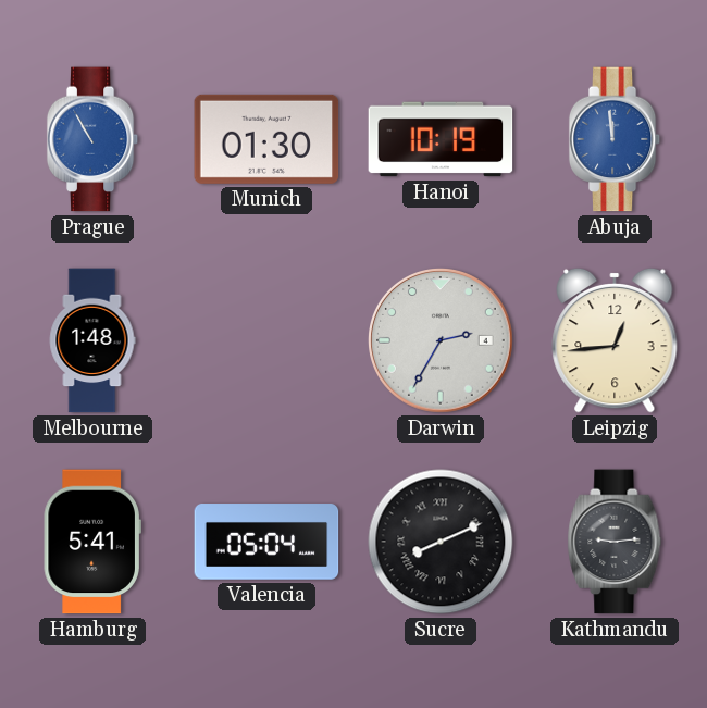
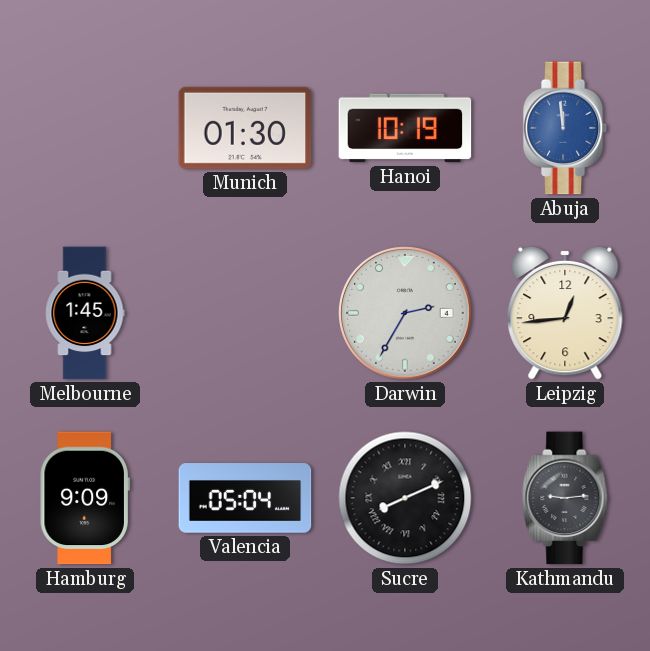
Prague: 10:55 -> none (92, 139)
Melbourne: 1:48 -> 1:45 (85, 313)
Hamburg: 5:41 -> 9:09 (85, 498)
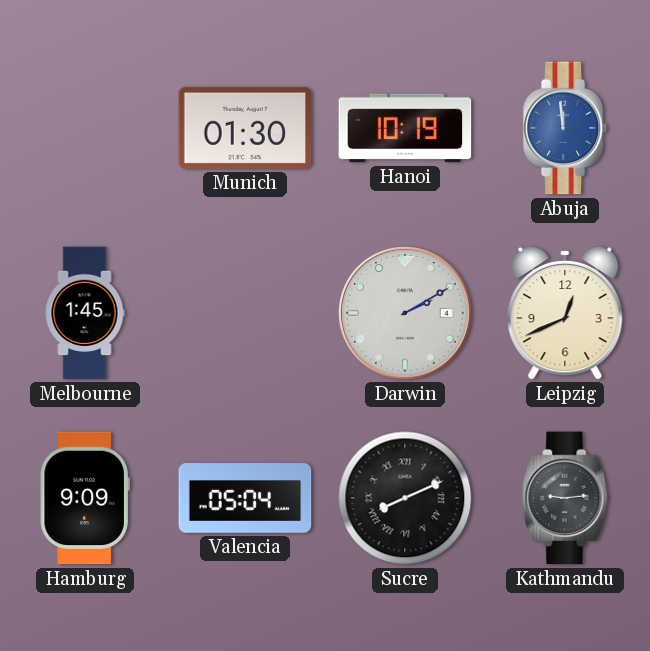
Darwin: 2:35 -> 2:10 (406, 314)
Leipzig: 12:44 -> 12:41 (565, 313)
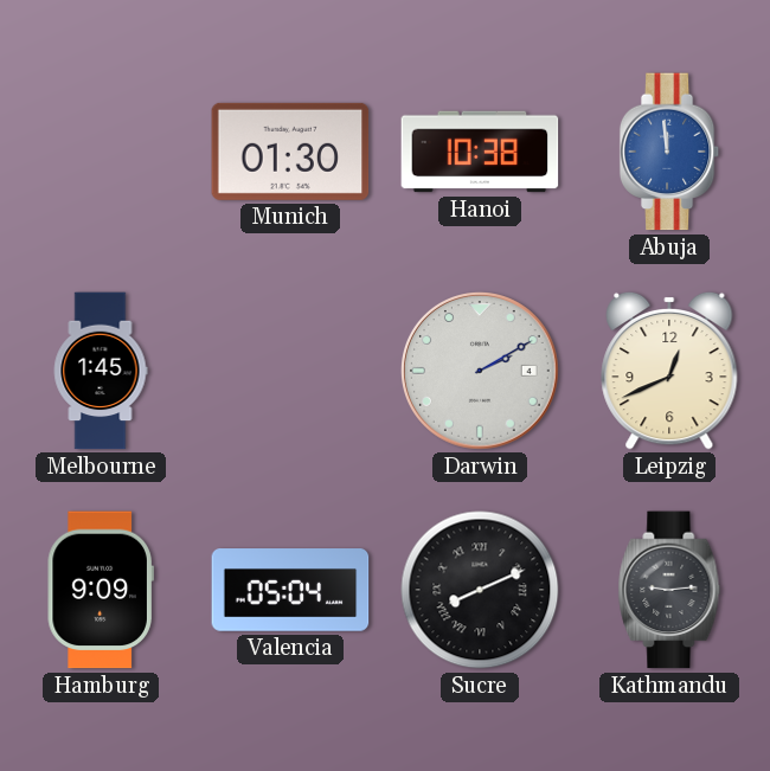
Hanoi: 10:19 -> 10:38 (480, 152)
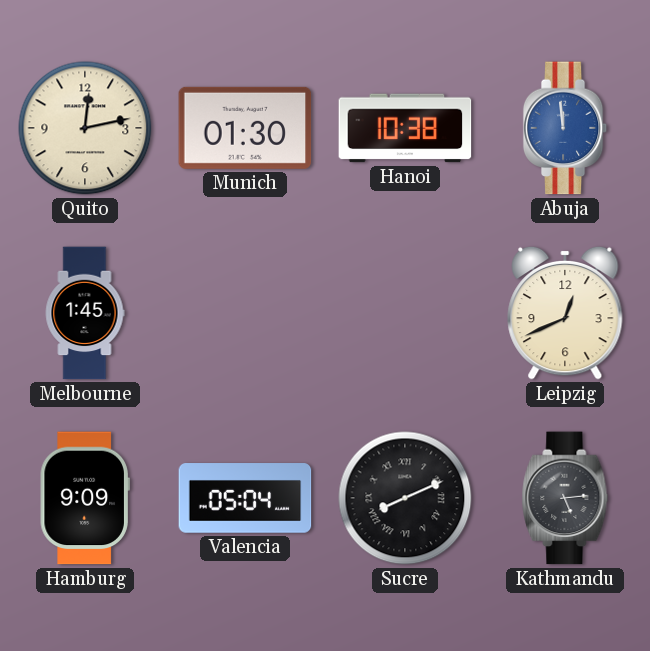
Quito: none -> 12:13 (85, 128)
Darwin: 2:10 -> none (481, 372)
Kathmandu: 9:14 -> 5:14 (565, 498)
